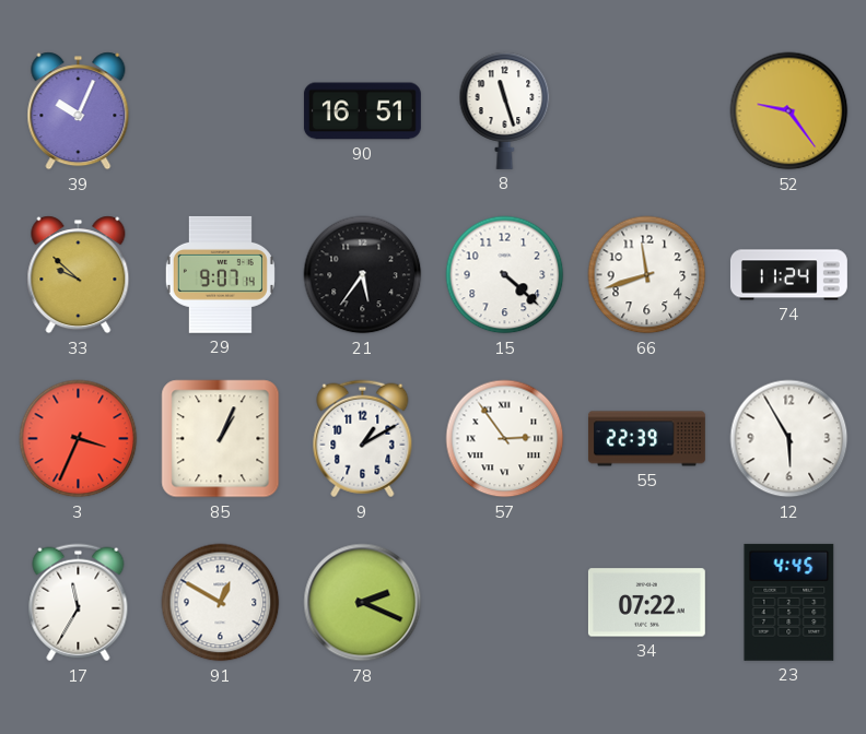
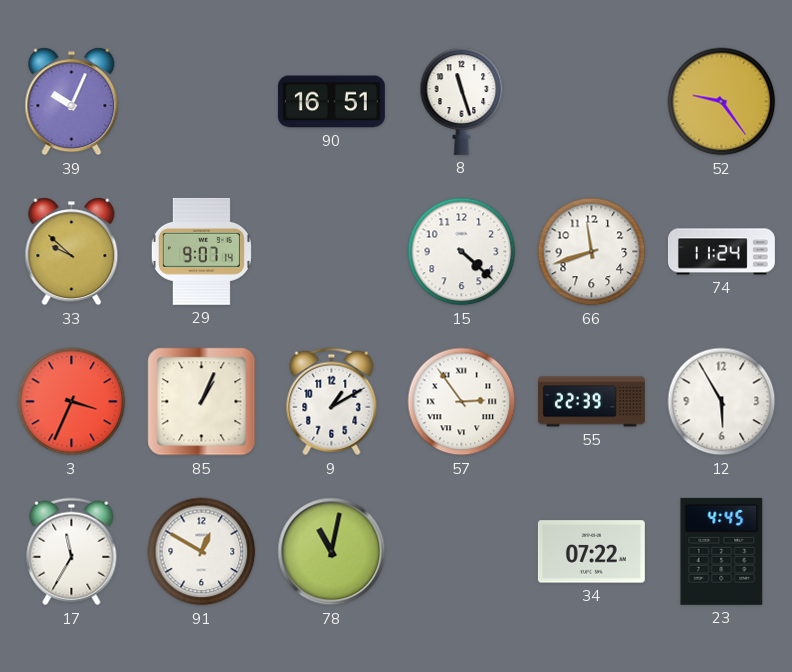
21: 5:36 -> none (363, 275)
78: 2:19 -> 11:02 (332, 552)
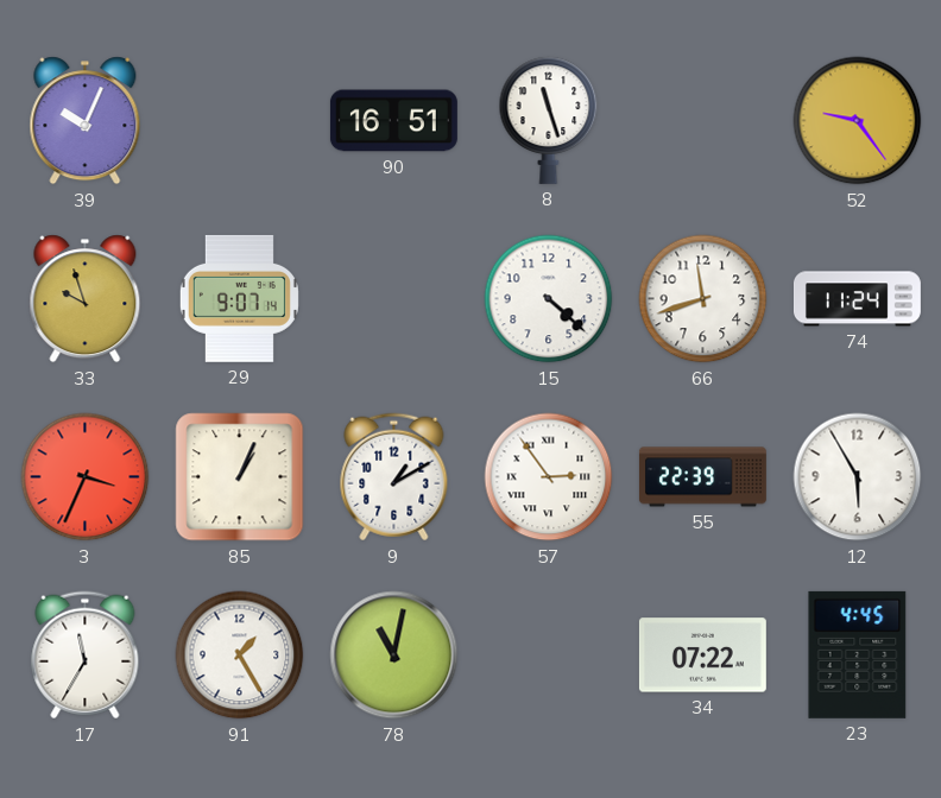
33: 9:52 -> 9:57 (86, 299)
91: 12:50 -> 1:25 (240, 655)
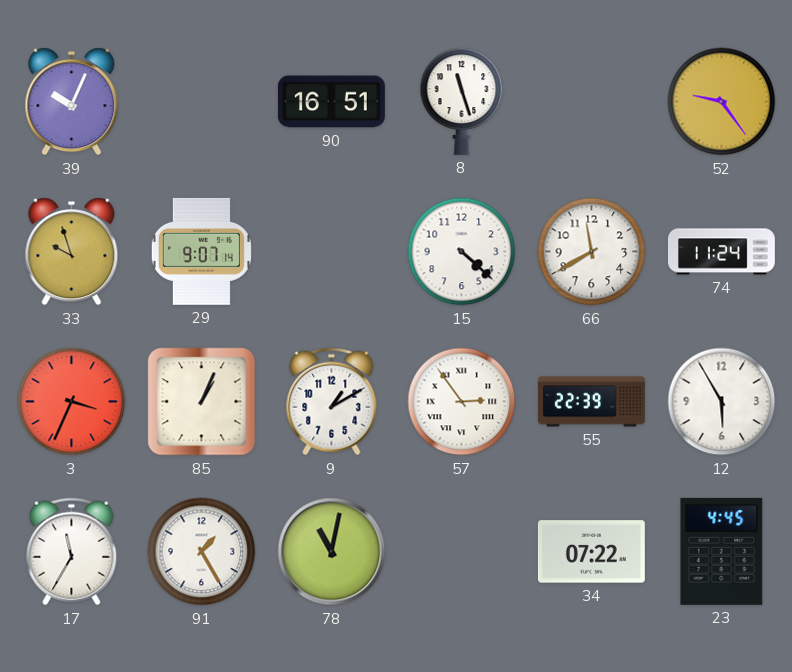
66: 11:42 -> 11:40 (592, 252)
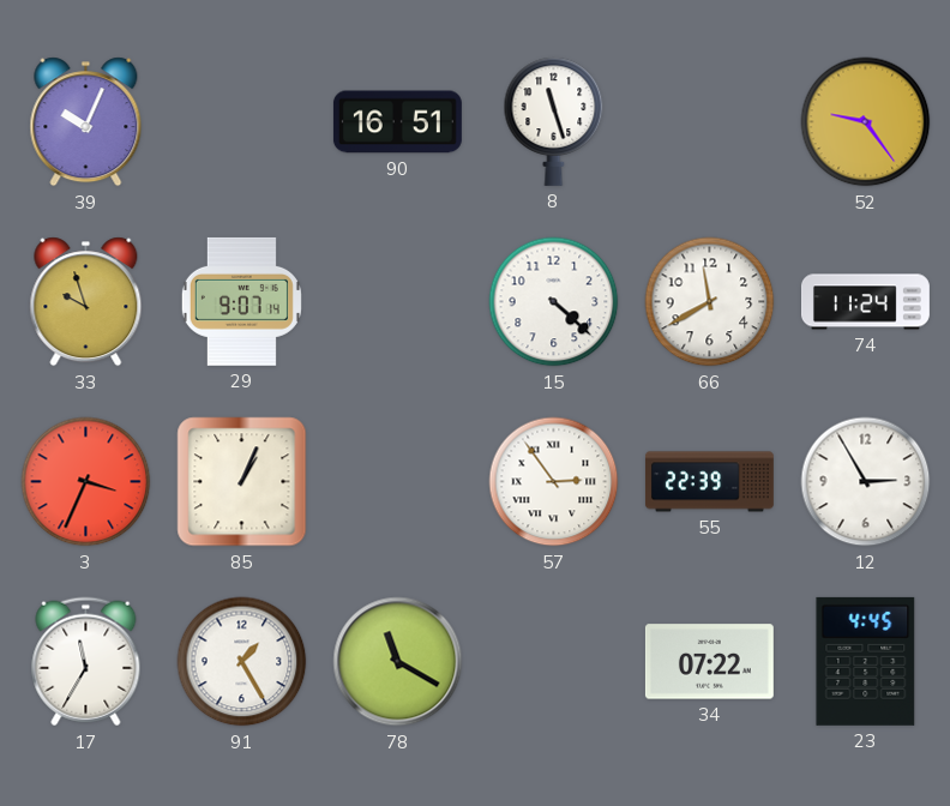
9: 1:10 -> none (332, 402)
12: 5:55 -> 2:55 (866, 482)
78: 11:02 -> 11:20 (398, 662)
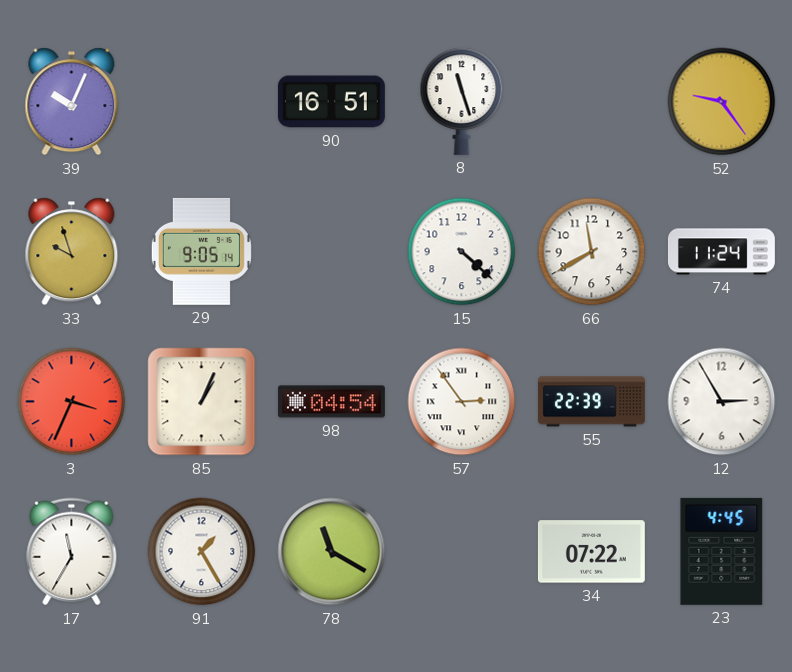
29: 9:07 -> 9:05 (201, 251)
98: none -> 04:54 (331, 402)
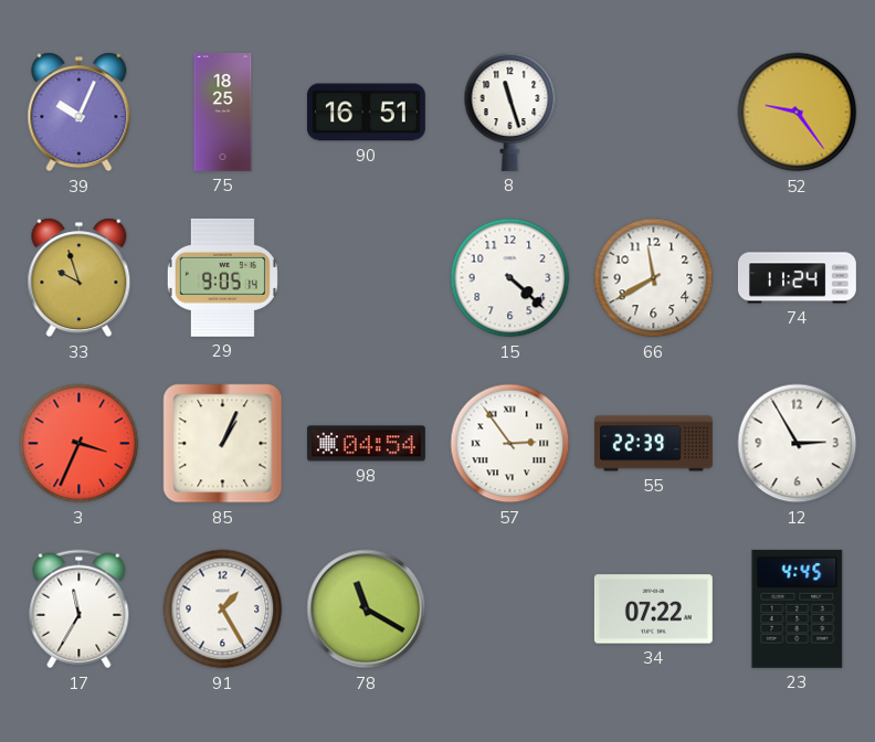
75: none -> 18:25 (223, 112)
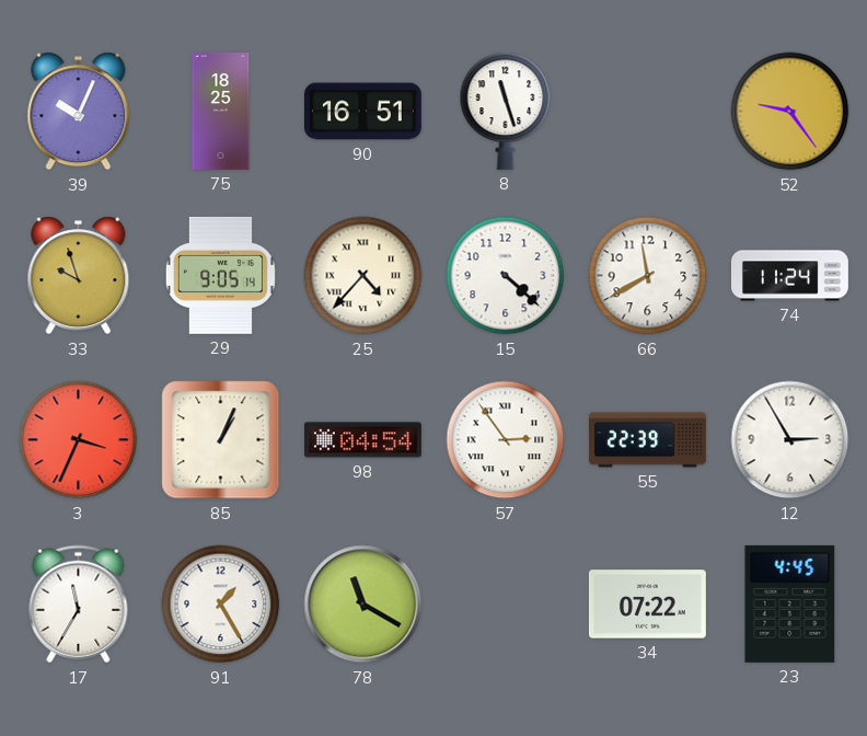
25: none -> 4:37 (363, 276)
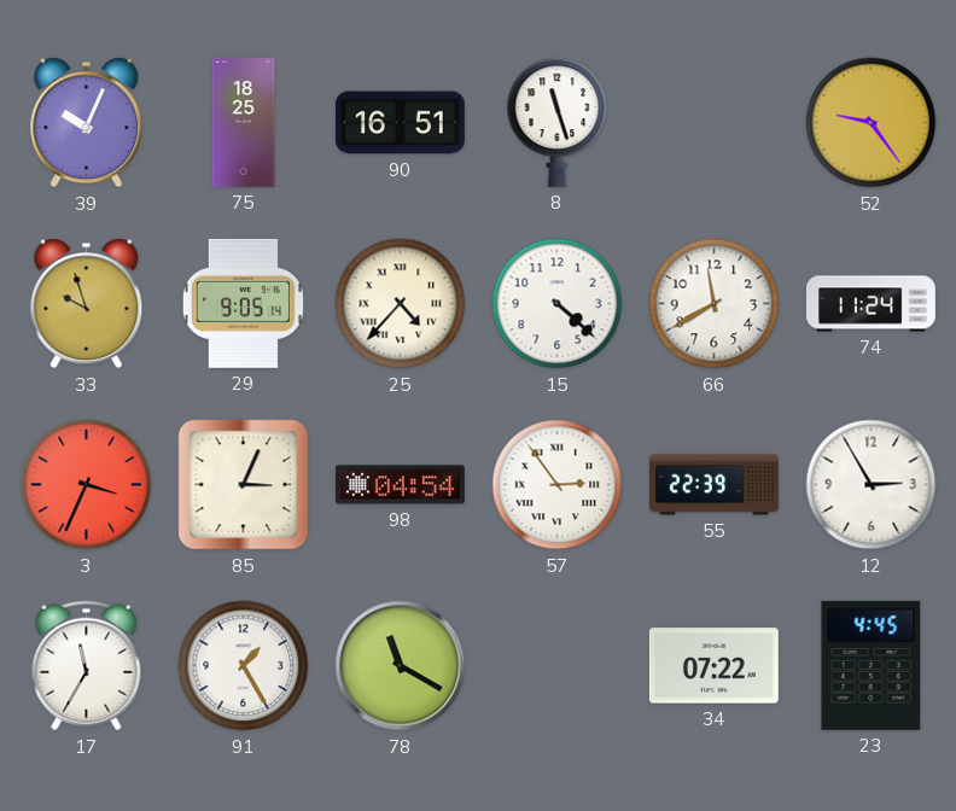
85: 1:04 -> 3:04 (244, 485)
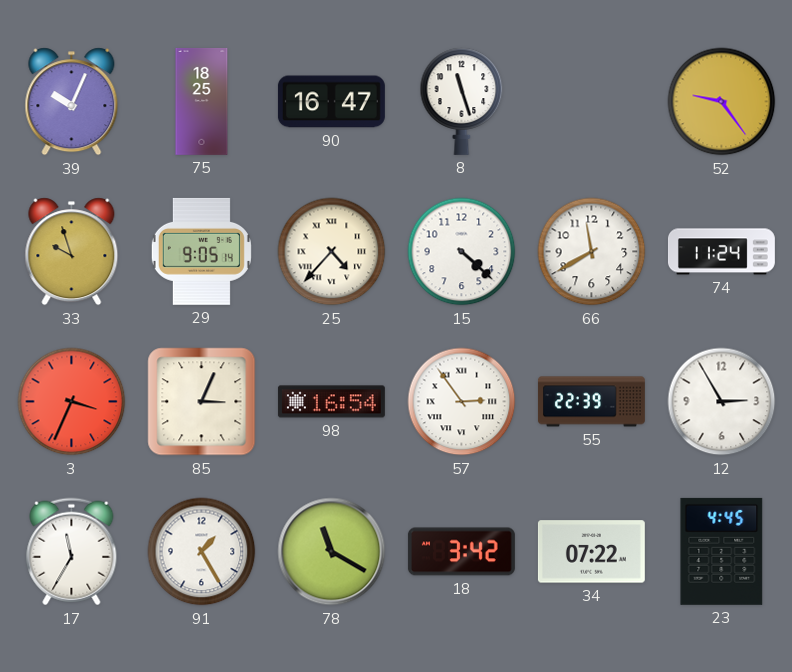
90: 16:51 -> 16:47 (331, 102)
98: 04:54 -> 16:54 (331, 402)
18: none -> 3:42 (461, 552)
